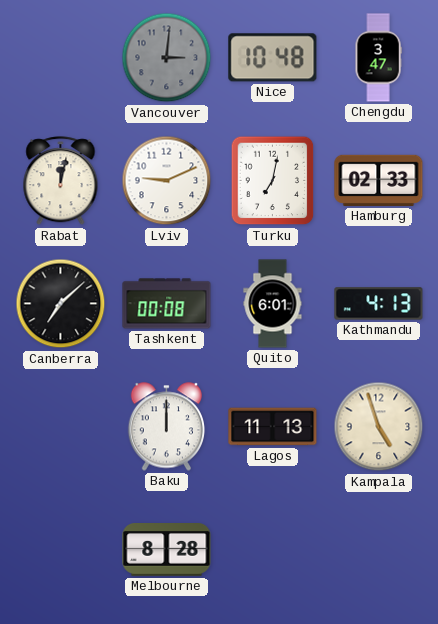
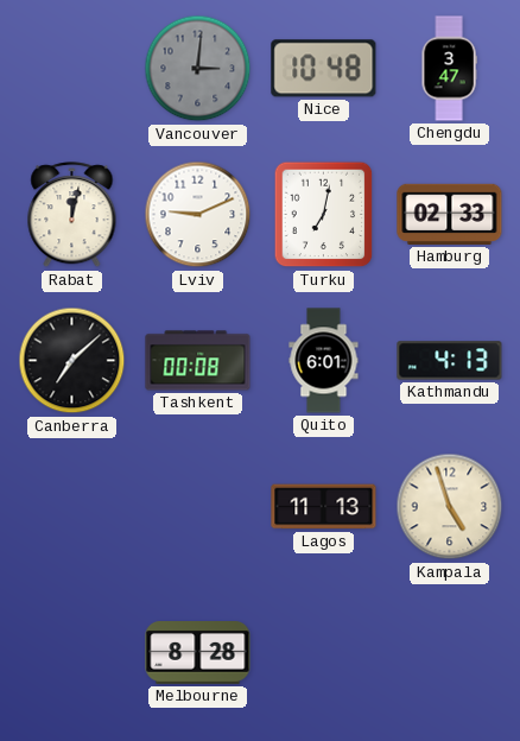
Baku: 12:00 -> none (167, 427)
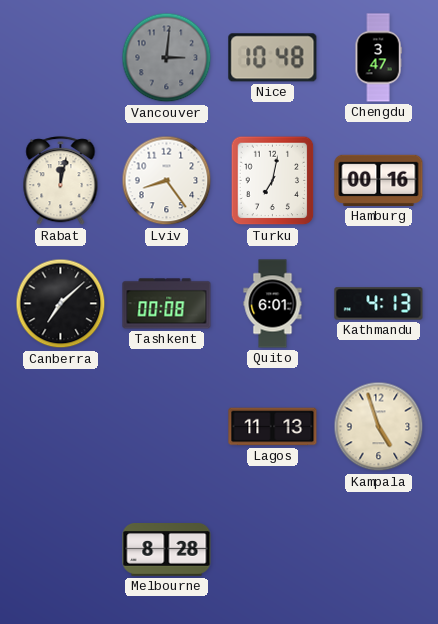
Lviv: 9:11 -> 8:24 (167, 181)
Hamburg: 02:33 -> 00:16 (379, 180)
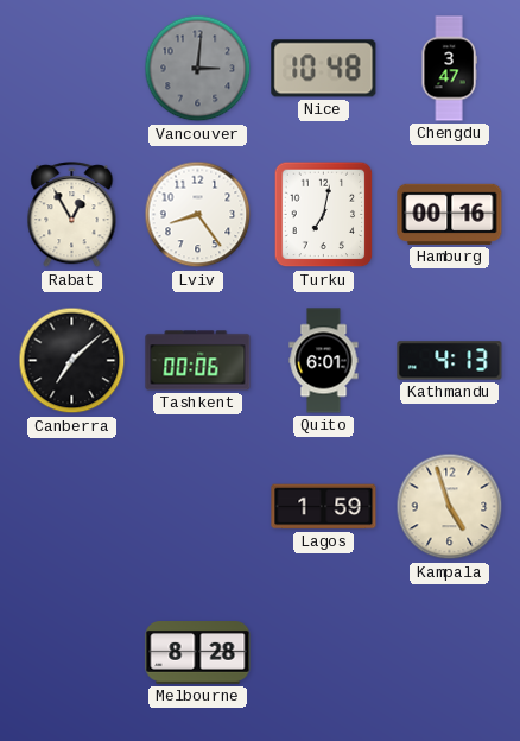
Rabat: 12:02 -> 12:55 (72, 215)
Tashkent: 00:08 -> 00:06 (198, 361)
Lagos: 11:13 -> 1:59 (324, 507)
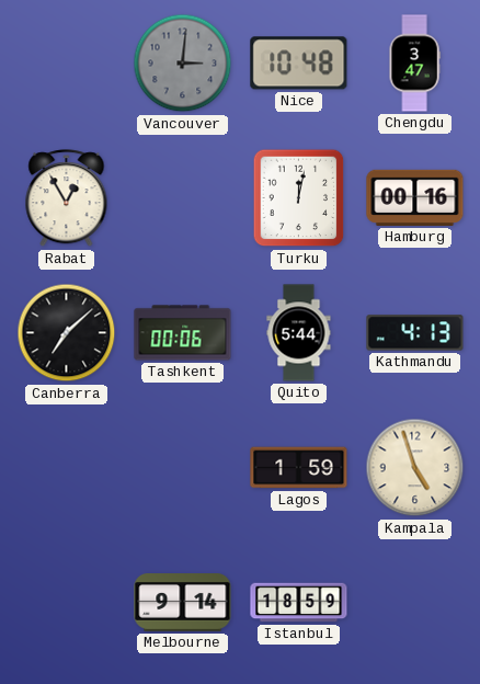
Lviv: 8:24 -> none (198, 215)
Turku: 7:02 -> 12:02 (299, 198)
Quito: 6:01 -> 5:44 (299, 333)
Melbourne: 8:28 -> 9:14 (183, 603)
Istanbul: none -> 18:59 (299, 603)
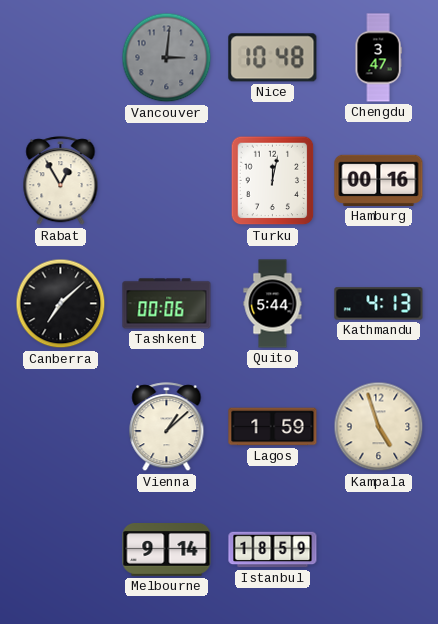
Vienna: none -> 1:08 (167, 427)
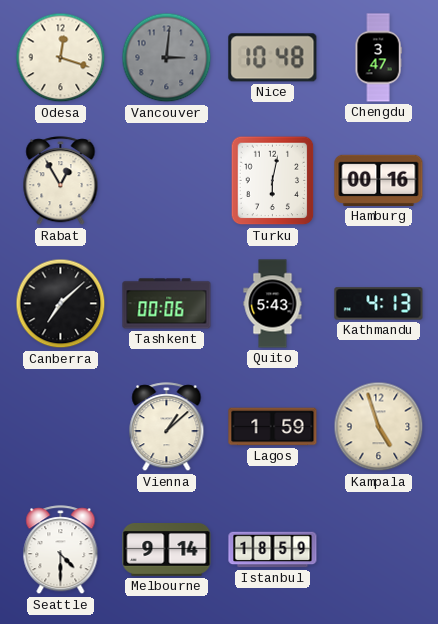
Odesa: none -> 12:18 (61, 58)
Turku: 12:02 -> 6:02 (273, 181)
Quito: 5:44 -> 5:43 (273, 304)
Seattle: none -> 4:30 (61, 550)
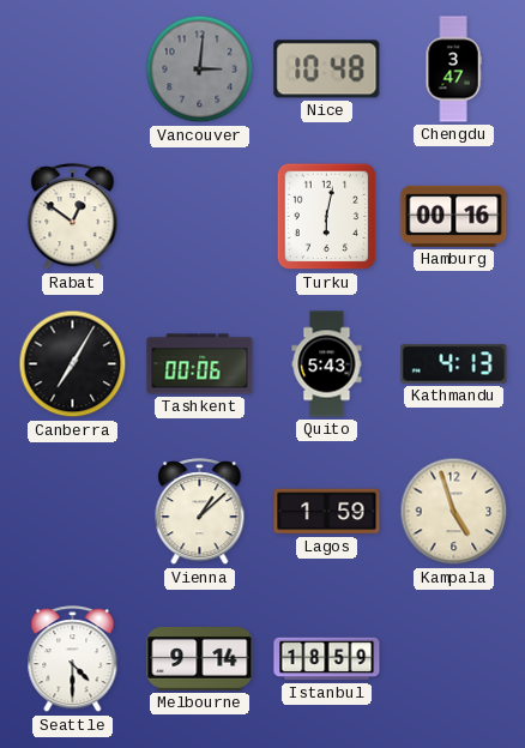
Odesa: 12:18 -> none (61, 58)
Rabat: 12:55 -> 12:51 (73, 217)
Canberra: 7:08 -> 7:05 (73, 364)
